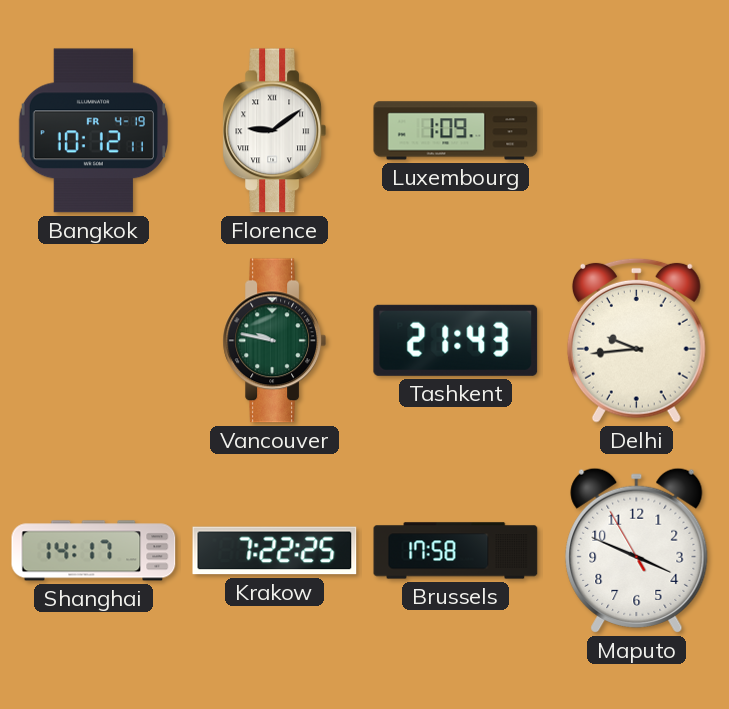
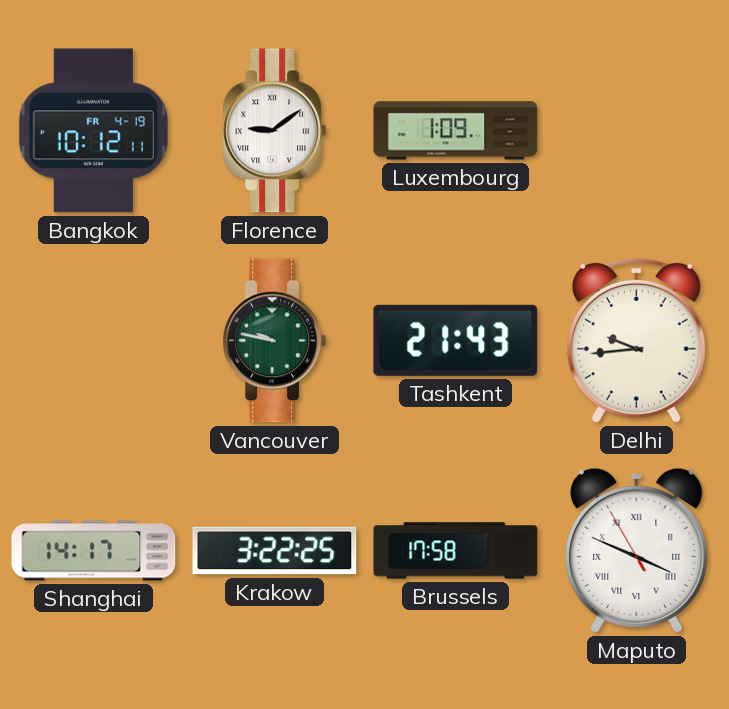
Krakow: 7:22 -> 3:22 (275, 551)
Maputo numerals: Arabic -> Roman (637, 550)
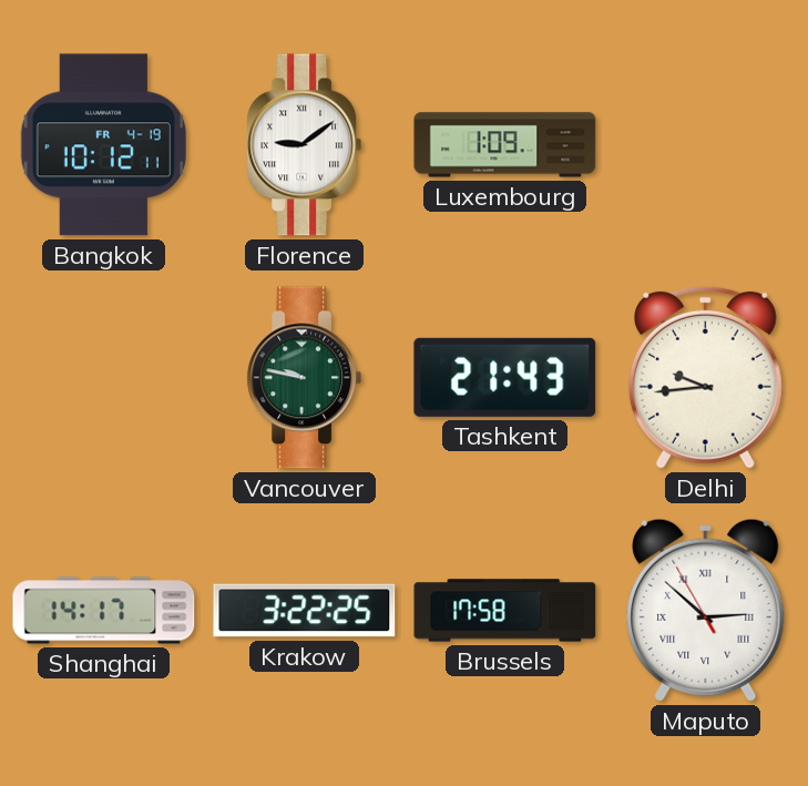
Maputo: 3:48 -> 2:51 (706, 610)
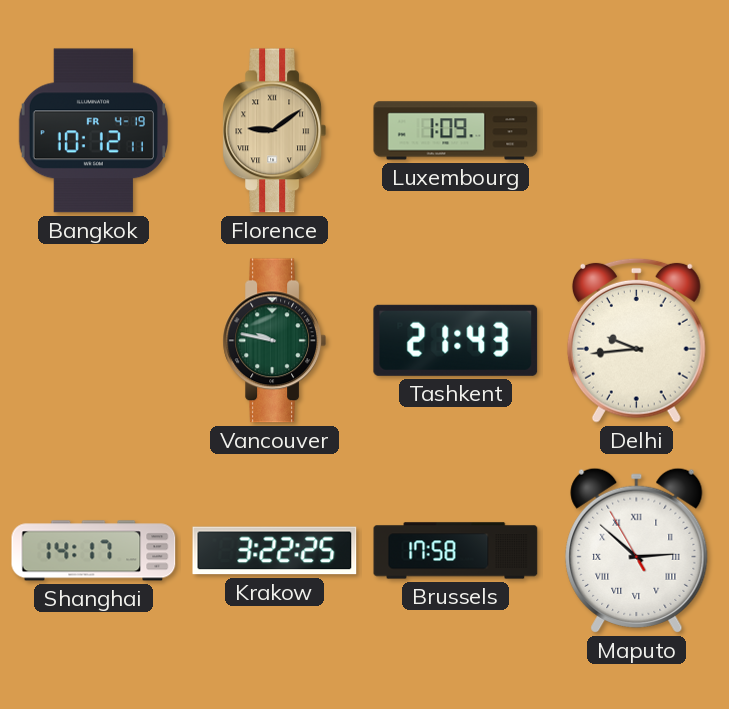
Florence dial: white -> champagne (274, 131)
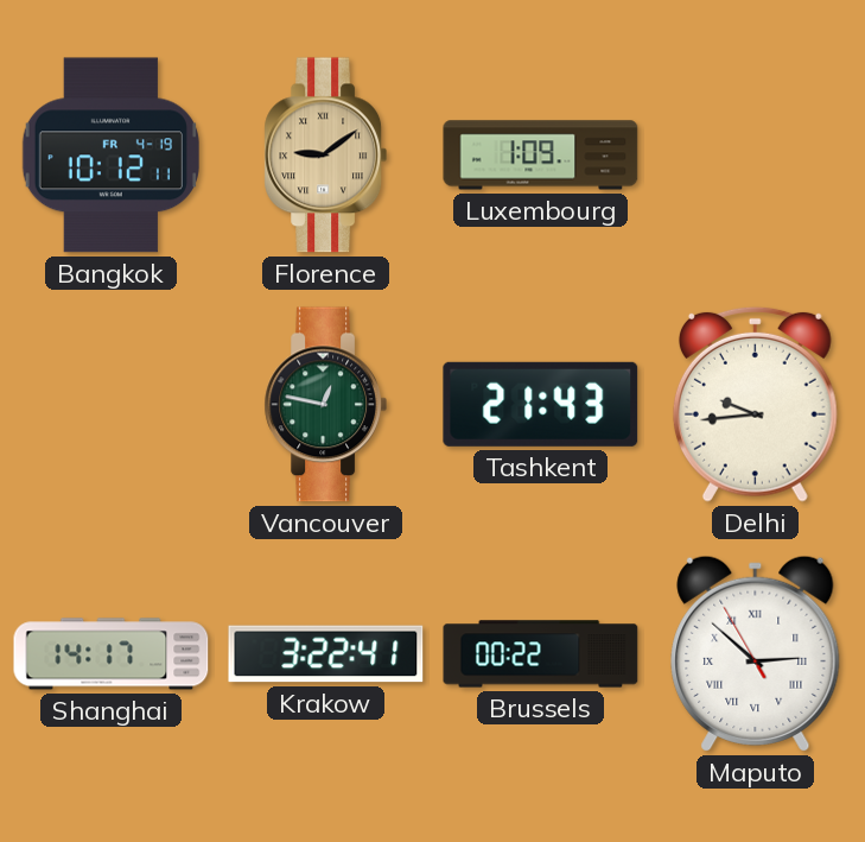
Vancouver: 9:47 -> 12:47 (325, 405)
Krakow: 3:22:25 -> 3:22:41 (326, 654)
Brussels: 17:58 -> 00:22 (541, 654)
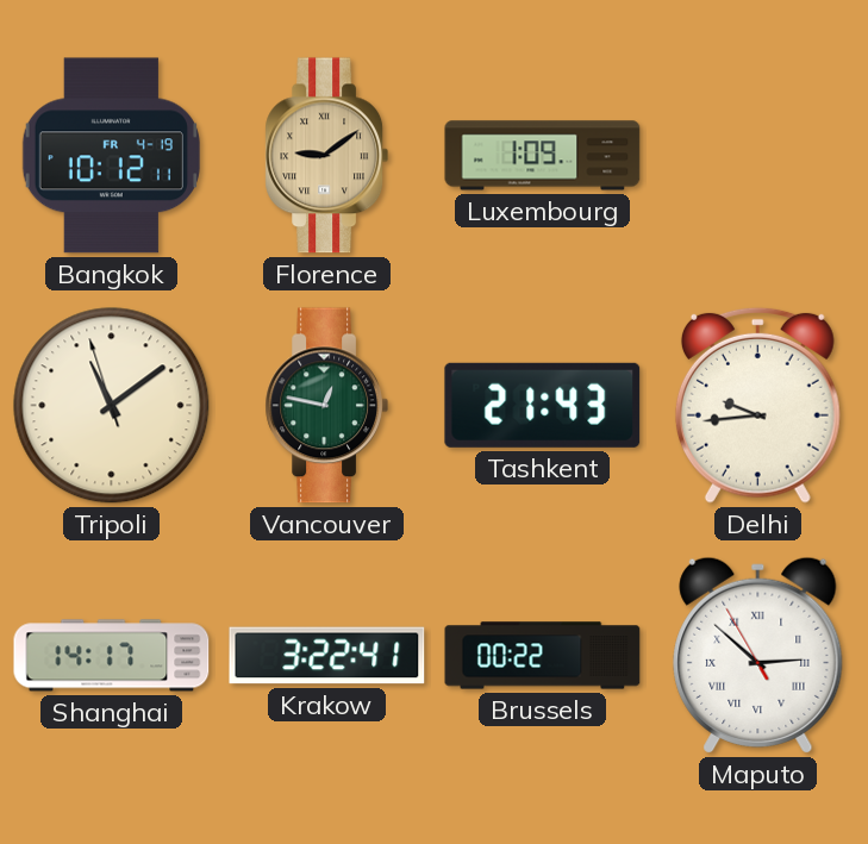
Tripoli: none -> 11:08 (112, 406)
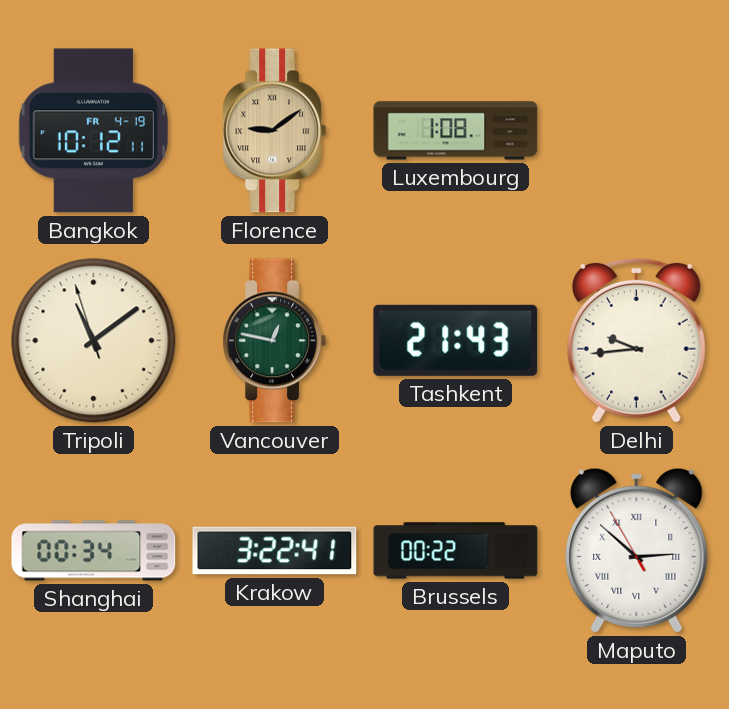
Luxembourg: 1:09 -> 1:08 (456, 131)
Shanghai: 14:17 -> 00:34 (94, 551)
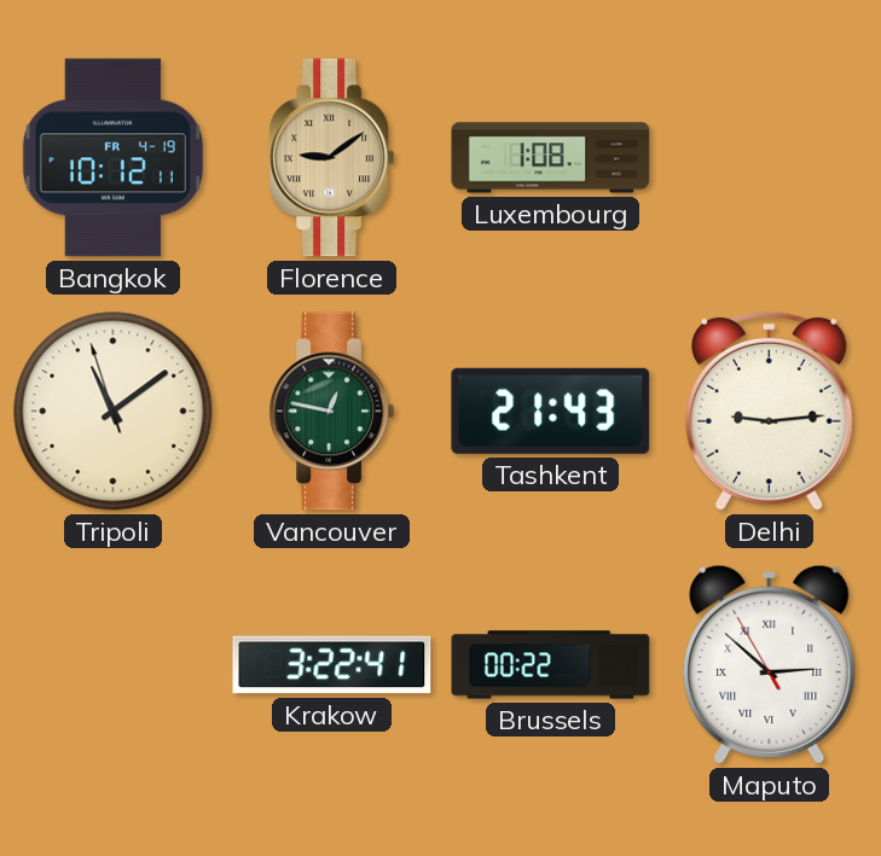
Delhi: 9:44 -> 9:14 (769, 410)
Shanghai: 00:34 -> none (94, 551)
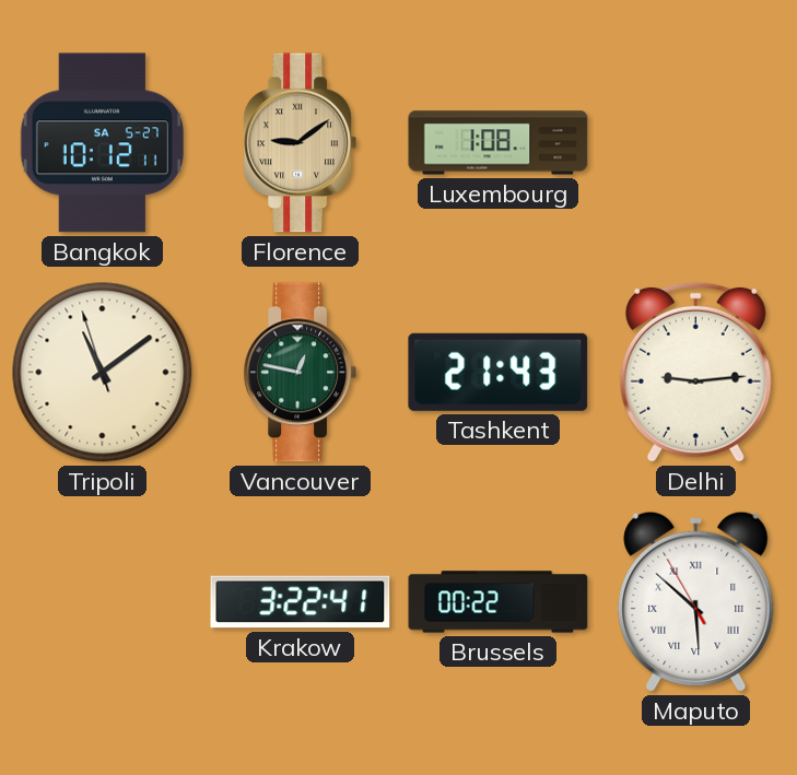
Bangkok date: FR 4-19 -> SA 5-27 (102, 143)
Maputo: 2:51 -> 5:51 (696, 601)
